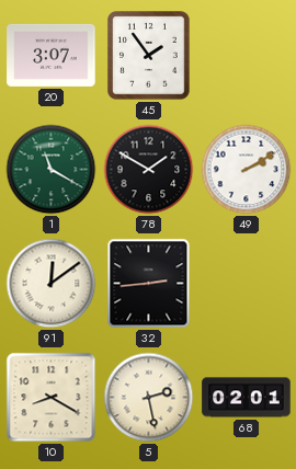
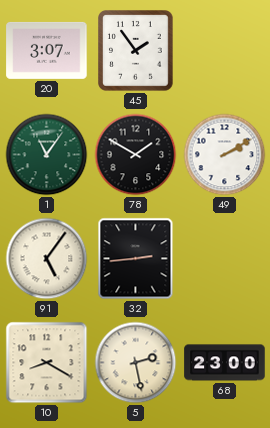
1: 11:20 -> 11:06 (47, 155)
91: 12:09 -> 5:06 (47, 259)
68: 02:01 -> 23:00 (225, 363)
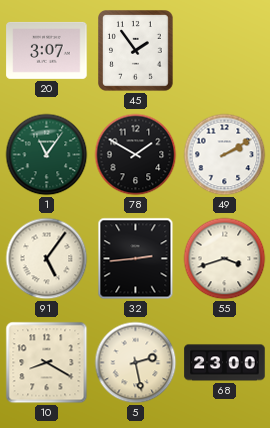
55: none -> 3:42 (225, 259)
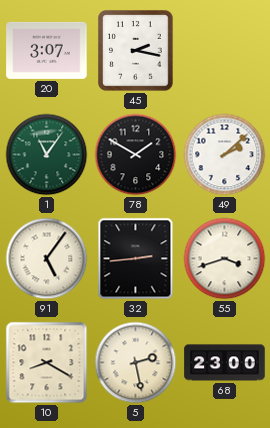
45: 1:54 -> 2:17 (136, 51)
49: 2:10 -> 2:08 (225, 155)
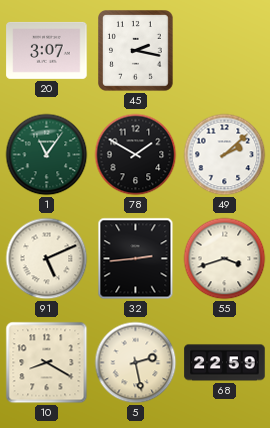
91: 5:06 -> 5:11 (47, 259)
68: 23:00 -> 22:59 (225, 363)
